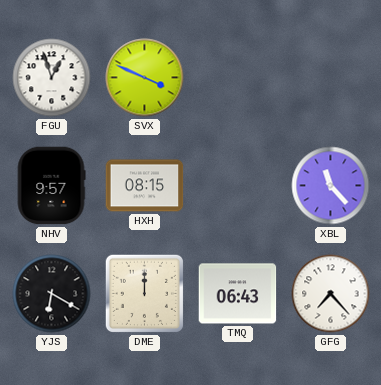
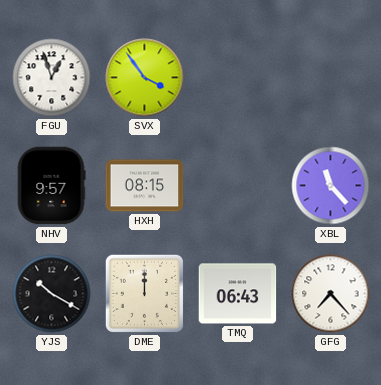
SVX: 3:49 -> 3:54 (145, 78)
YJS: 6:20 -> 10:20 (52, 294)
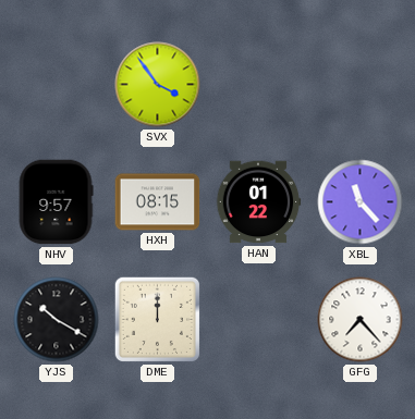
FGU: 12:57 -> none (52, 78)
HAN: none -> 01:22 (258, 202)
TMQ: 06:43 -> none (238, 294)
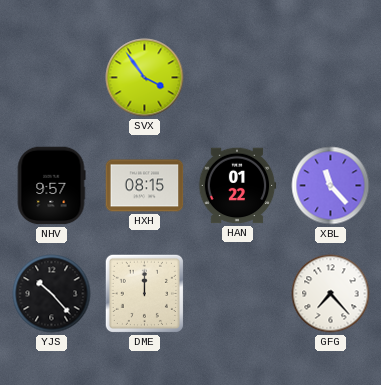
YJS: 10:20 -> 10:23 (52, 294)
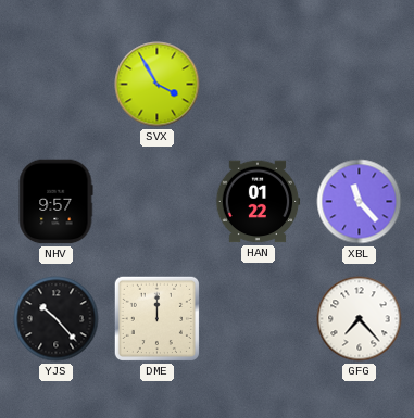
SVX: 3:54 -> 3:55 (158, 85)
HXH: 08:15 -> none (145, 186)
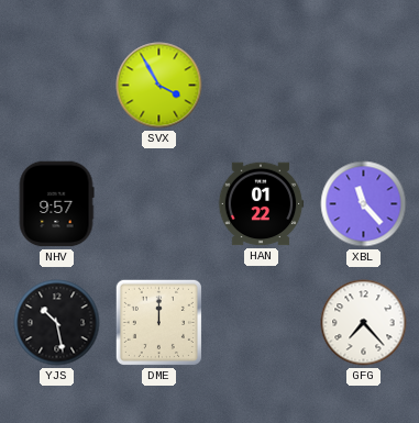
YJS: 10:23 -> 10:28 (57, 323)
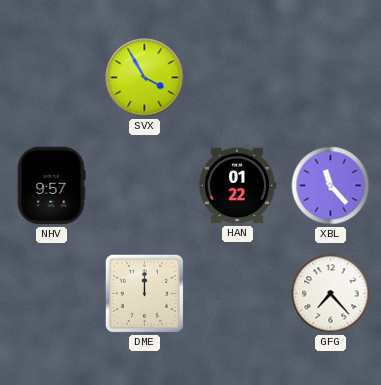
YJS: 10:28 -> none (57, 323)
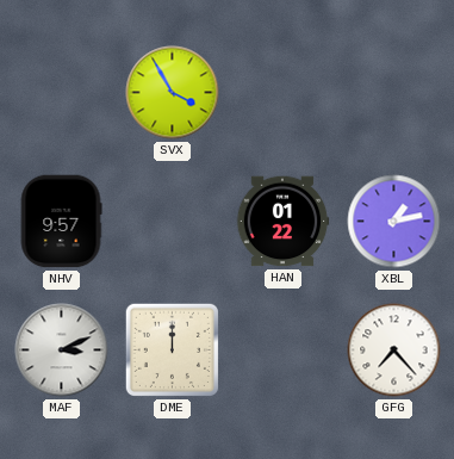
XBL: 11:23 -> 1:13 (394, 222)
MAF: none -> 3:11 (62, 351)
